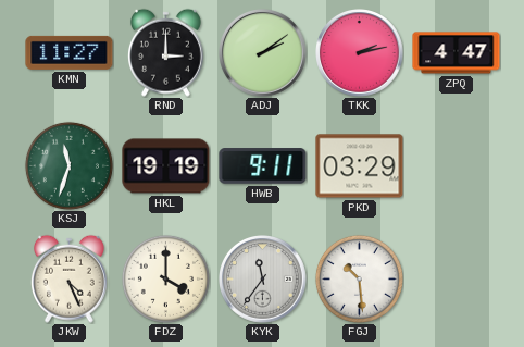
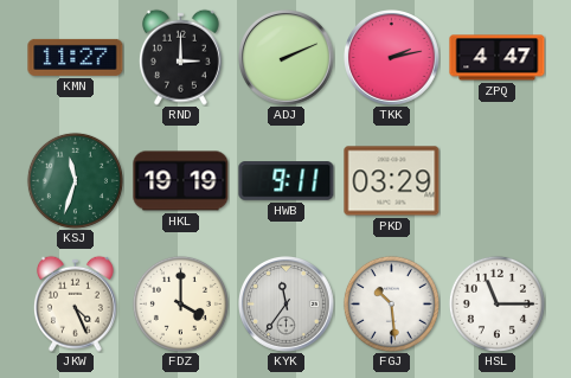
ADJ: 2:09 -> 2:11 (287, 58)
HSL: none -> 11:15 (496, 303)
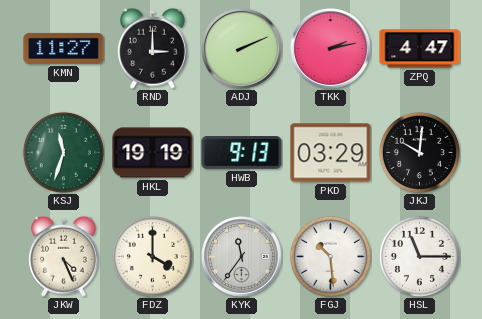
HWB: 9:11 -> 9:13 (242, 153)
JKJ: none -> 10:01 (419, 152)
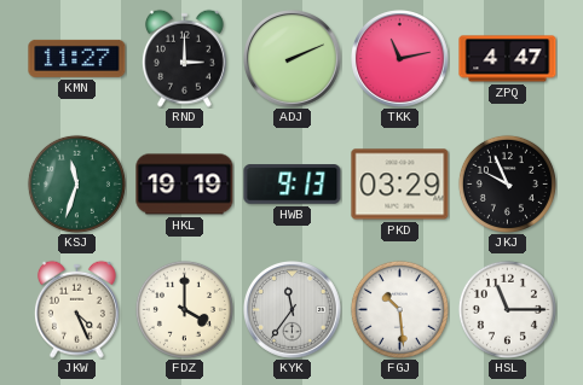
TKK: 2:13 -> 11:13 (400, 59)
JKJ: 10:01 -> 9:56 (507, 183)
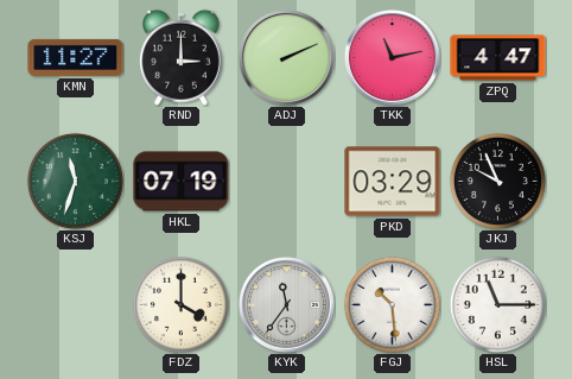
HKL: 19:19 -> 07:19 (182, 182)
HWB: 9:13 -> none (293, 185)
JKW: 4:26 -> none (76, 309)
